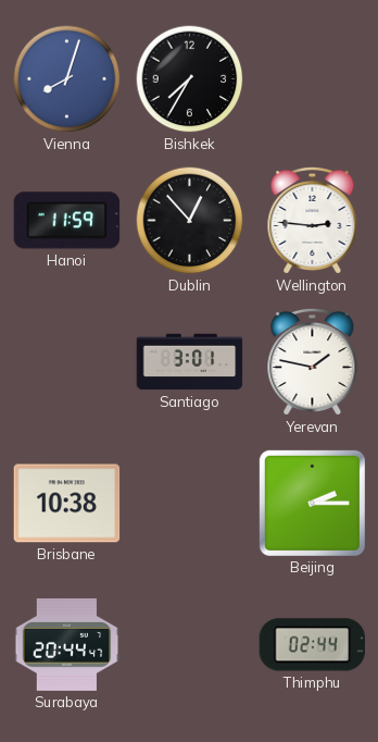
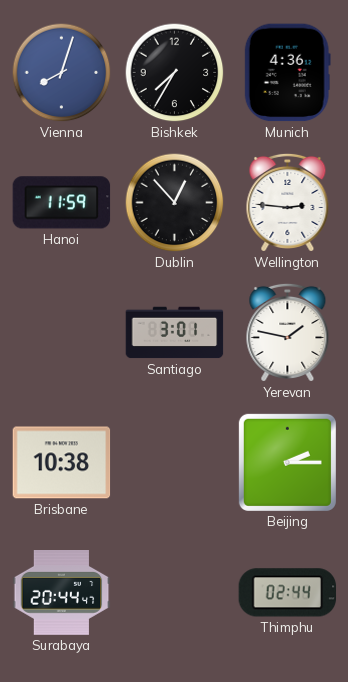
Munich: none -> 4:36 (287, 73)
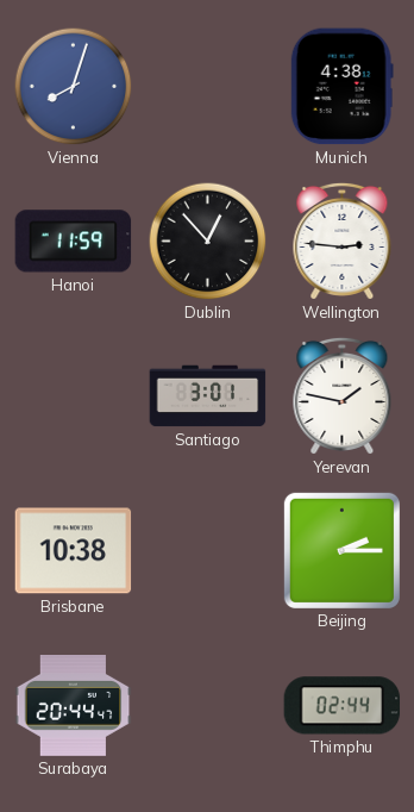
Bishkek: 7:35 -> none (175, 73)
Munich: 4:36 -> 4:38 (341, 87)
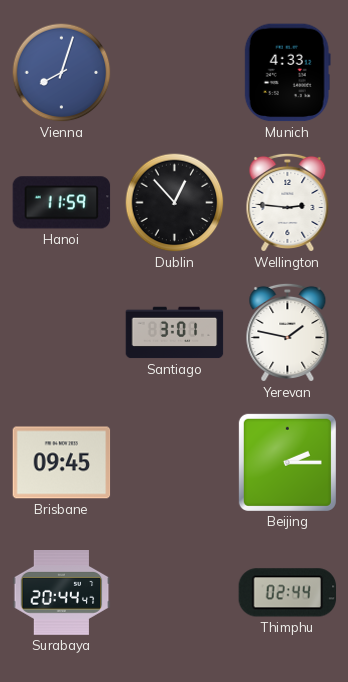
Munich: 4:38 -> 4:33 (287, 73)
Brisbane: 10:38 -> 09:45 (62, 463)
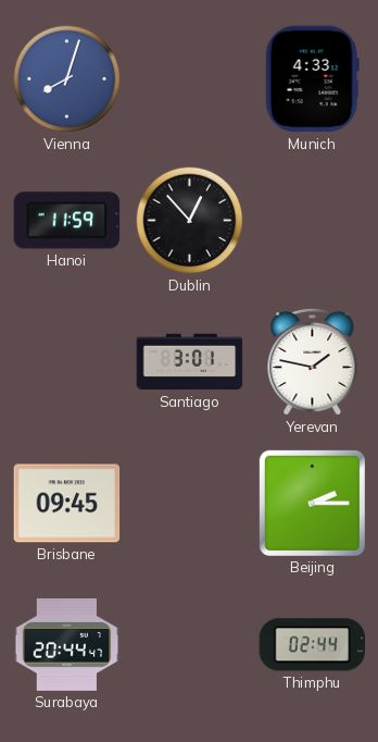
Wellington: 2:46 -> none (288, 202)
